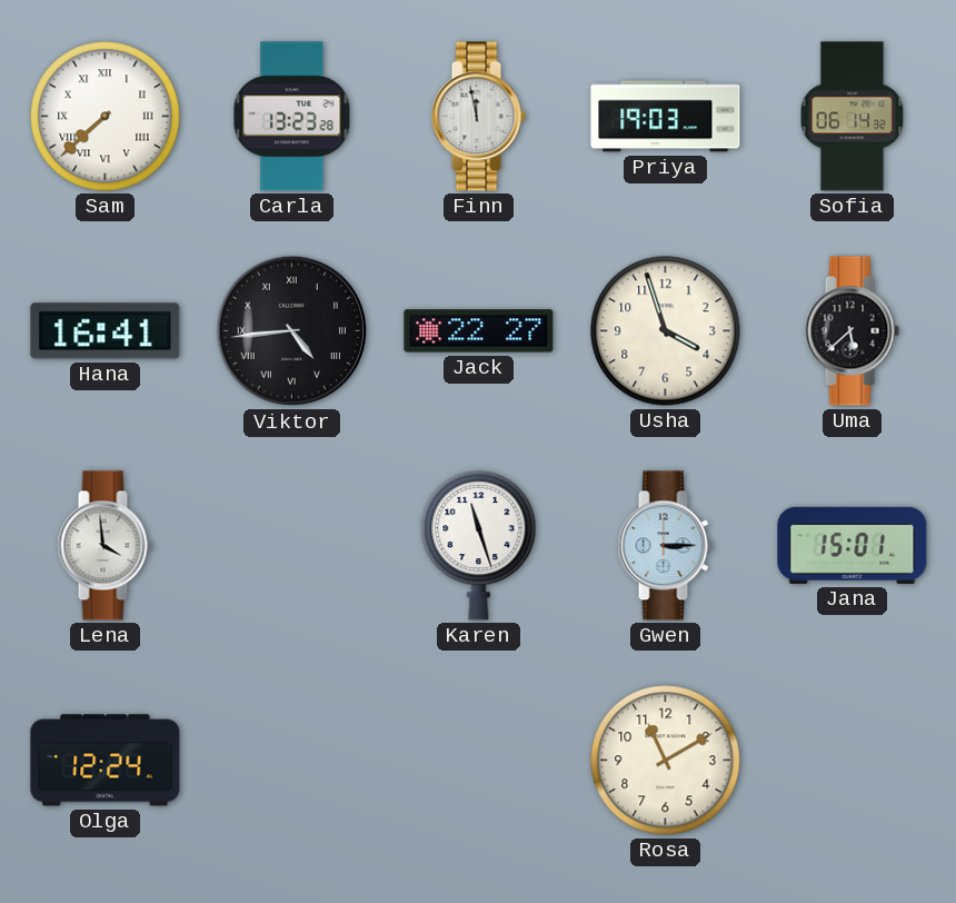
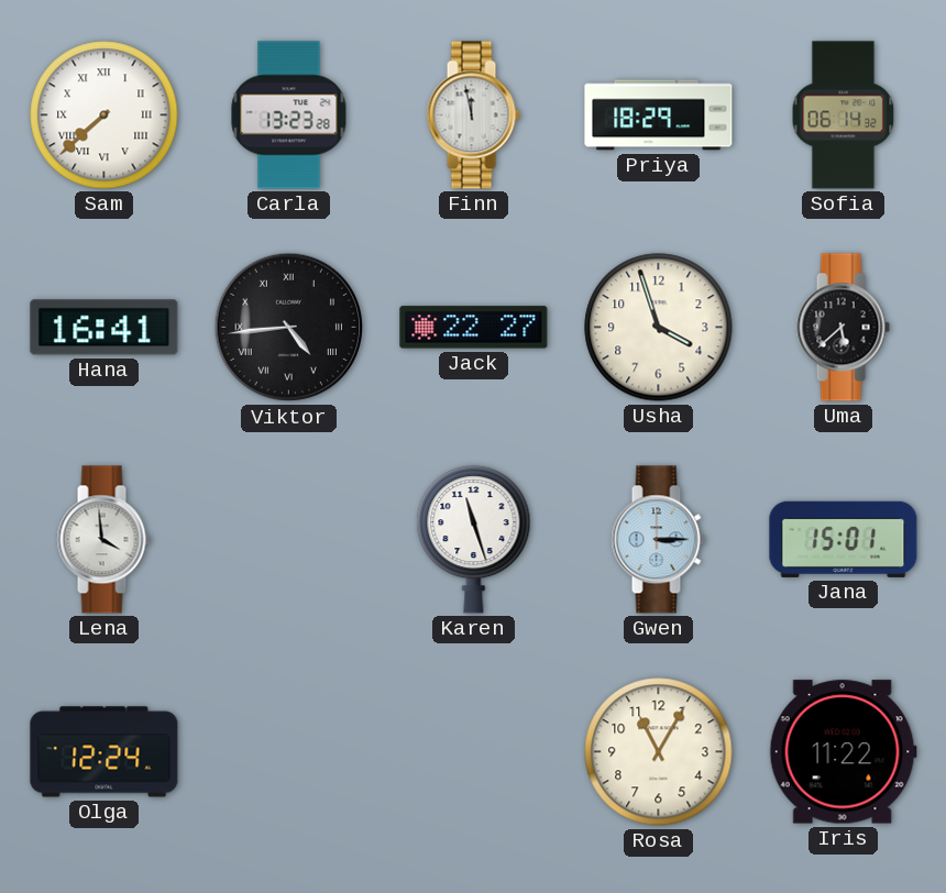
Priya: 19:03 -> 18:29 (659, 115)
Rosa: 11:10 -> 11:05 (659, 752)
Iris: none -> 11:22 (843, 752)
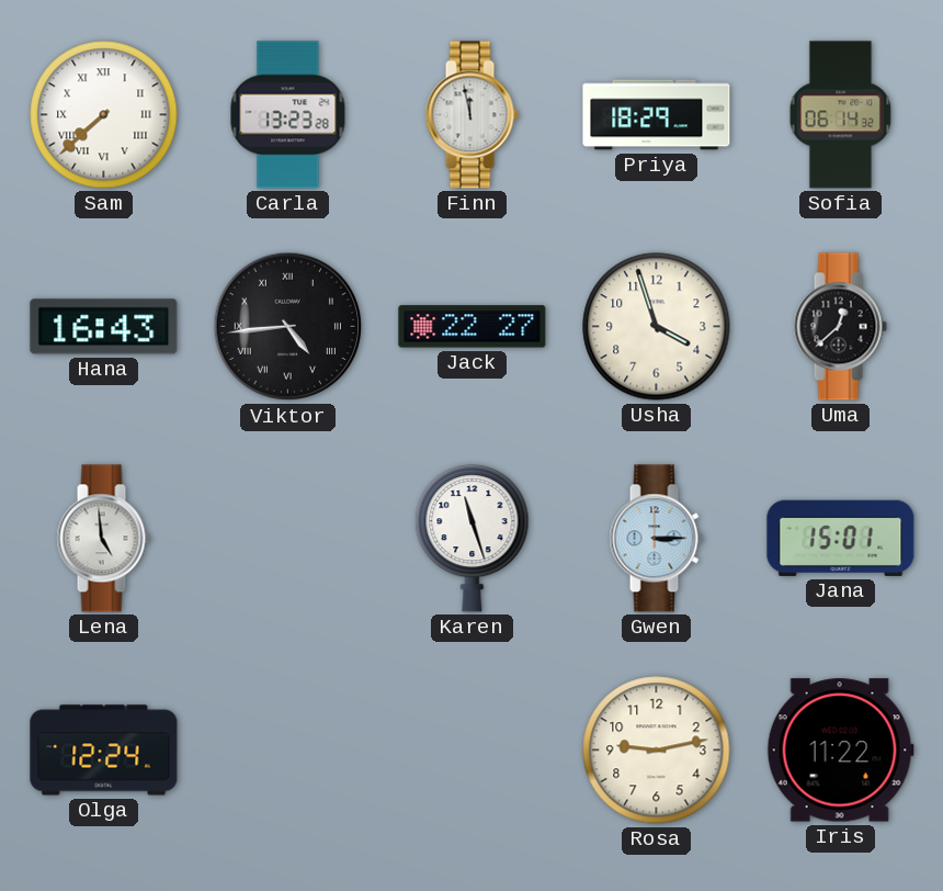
Hana: 16:41 -> 16:43 (104, 327)
Uma: 5:38 -> 12:38 (840, 327)
Lena: 3:59 -> 4:59 (103, 539)
Rosa: 11:05 -> 9:13 (657, 751)
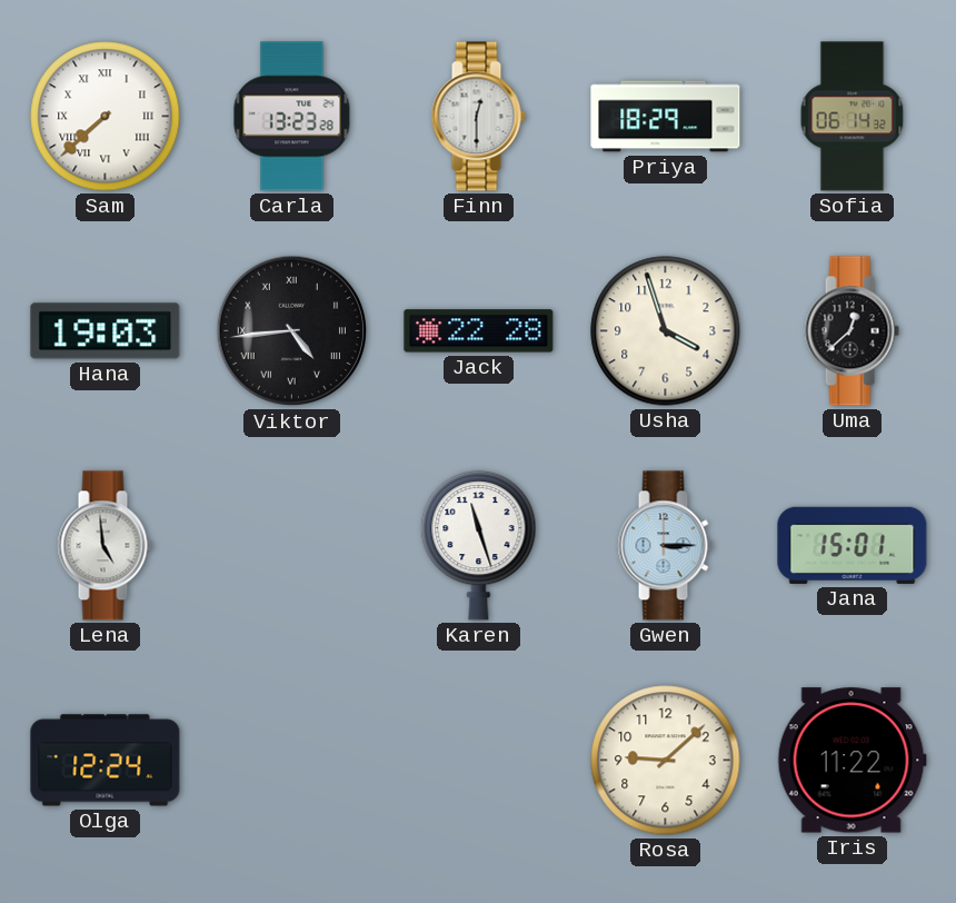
Finn: 11:58 -> 12:30 (478, 117)
Hana: 16:43 -> 19:03 (106, 331)
Jack: 22:27 -> 22:28 (479, 331)
Rosa: 9:13 -> 9:08 (666, 761)
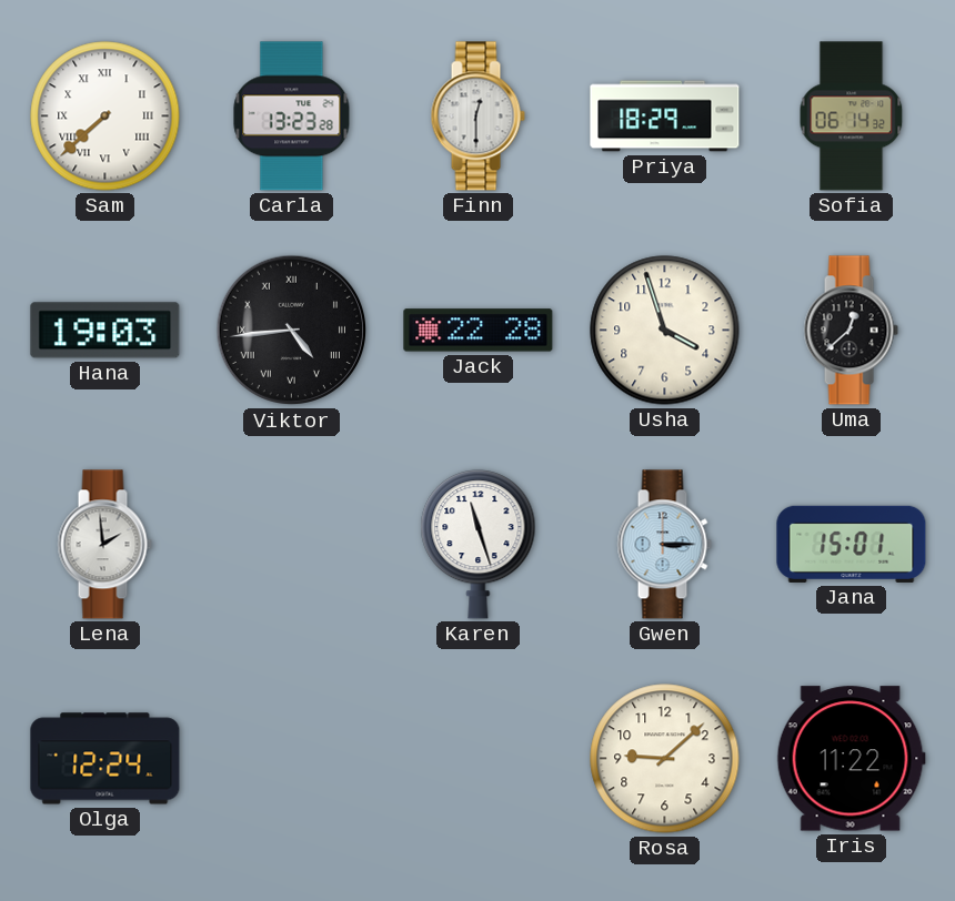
Lena: 4:59 -> 1:59 (104, 545)
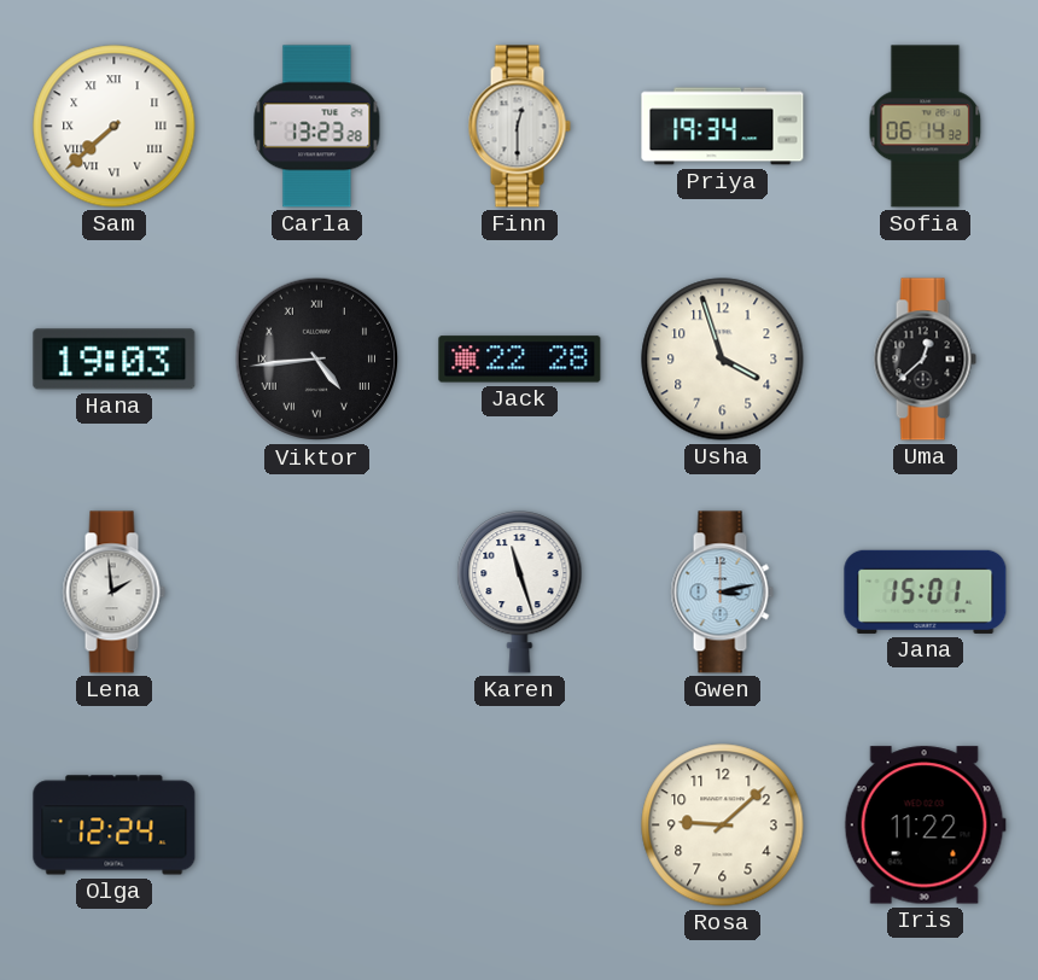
Priya: 18:29 -> 19:34 (723, 127)
Gwen: 3:15 -> 3:13 (722, 593)
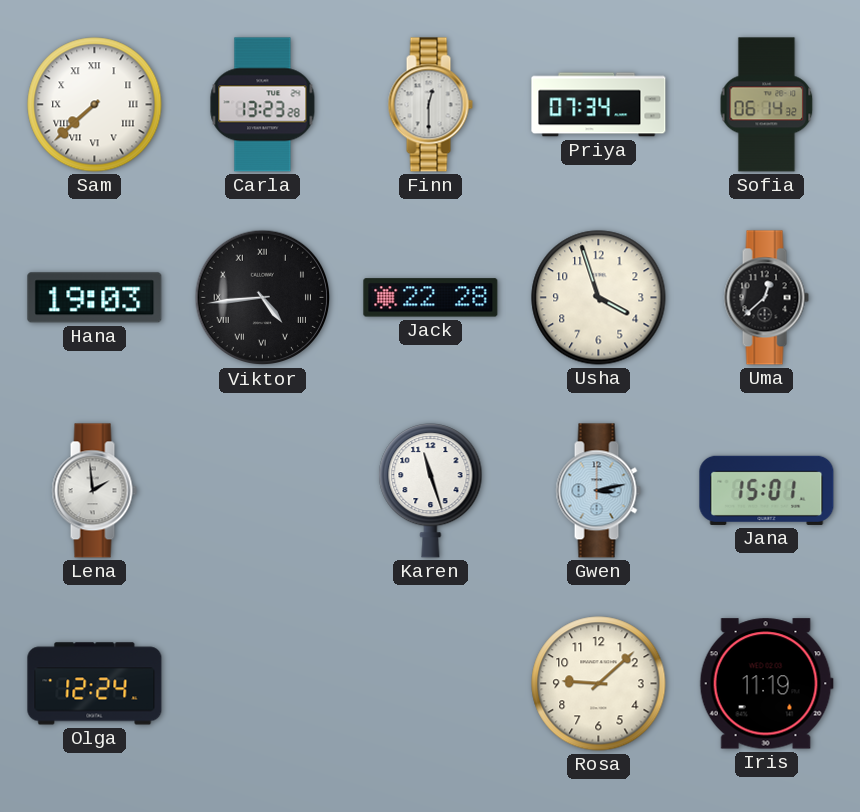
Priya: 19:34 -> 07:34 (599, 105)
Iris: 11:22 -> 11:19 (766, 684)
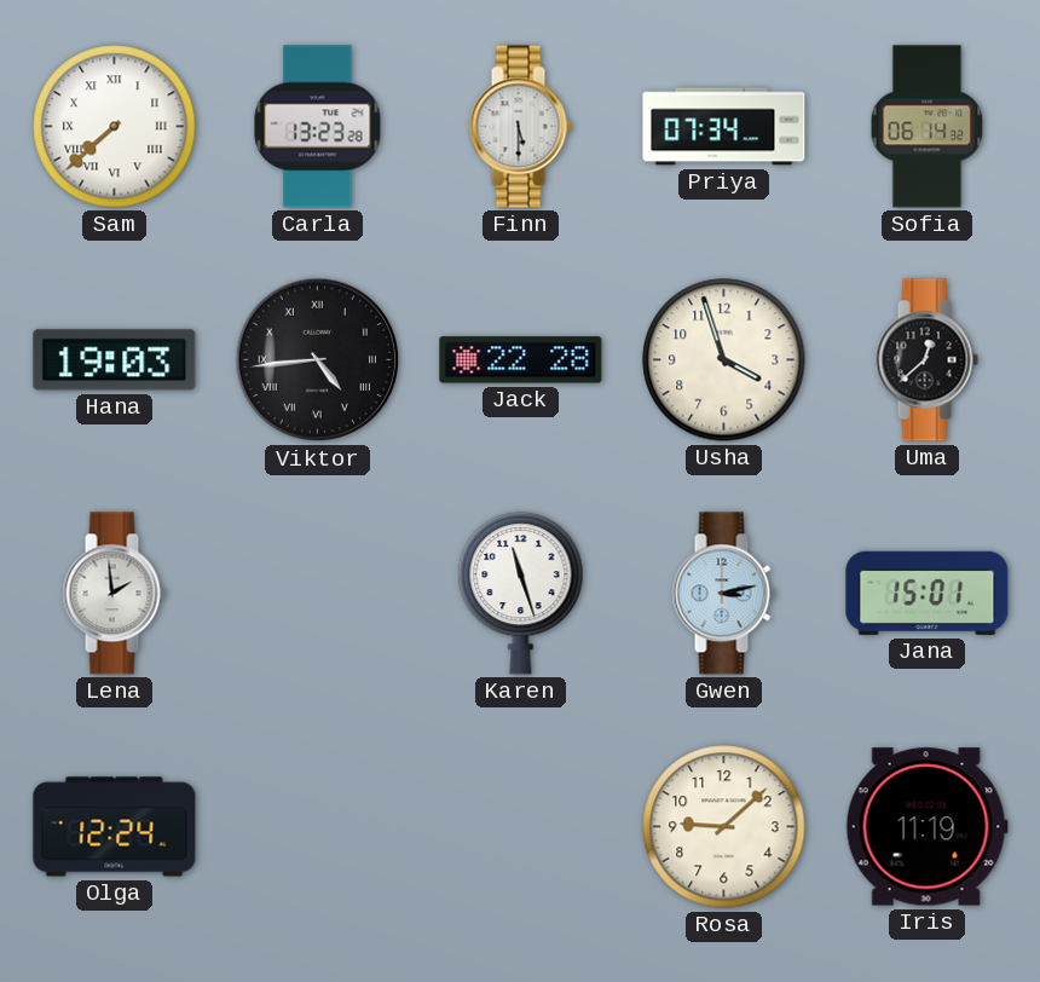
Finn: 12:30 -> 5:30 (520, 127)
